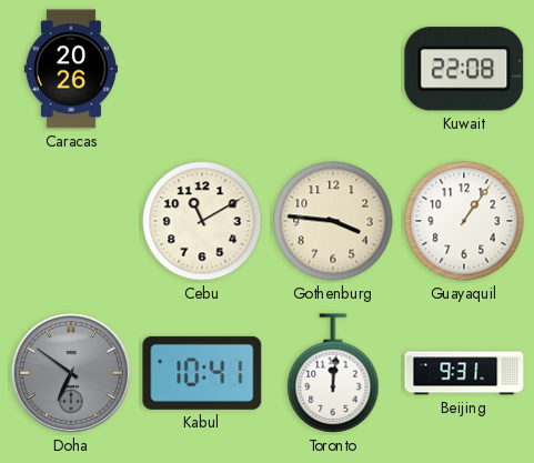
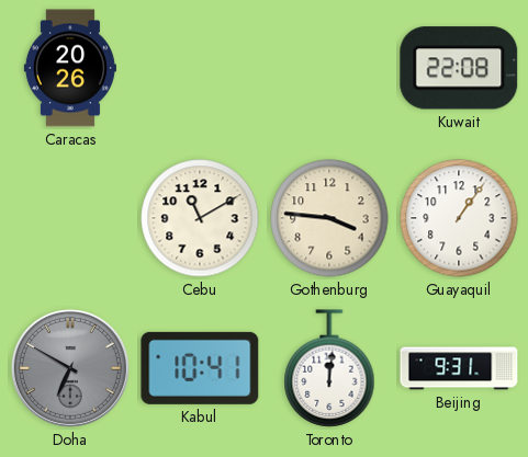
Doha: 6:51 -> 6:50 (70, 368)
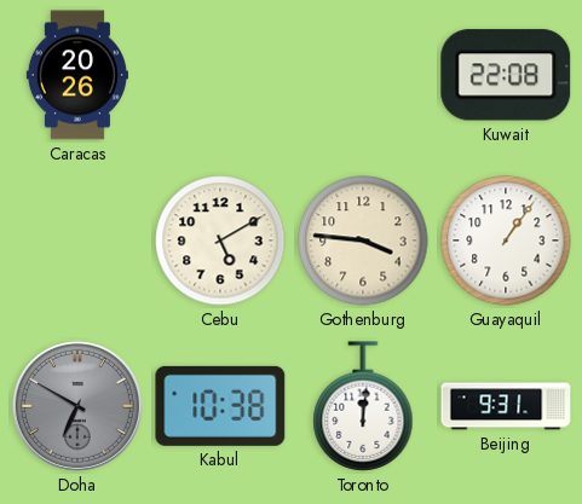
Cebu: 11:10 -> 5:10 (220, 241)
Kabul: 10:41 -> 10:38 (220, 406)
